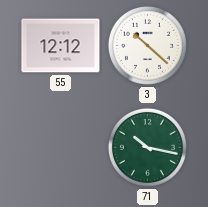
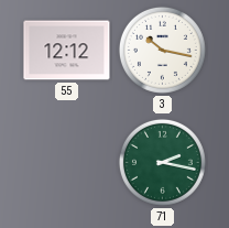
3: 10:22 -> 10:17 (162, 50)
71: 10:17 -> 2:17 (162, 162)
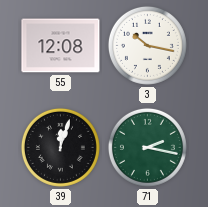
55: 12:12 -> 12:08 (61, 46)
39: none -> 12:03 (60, 147)
